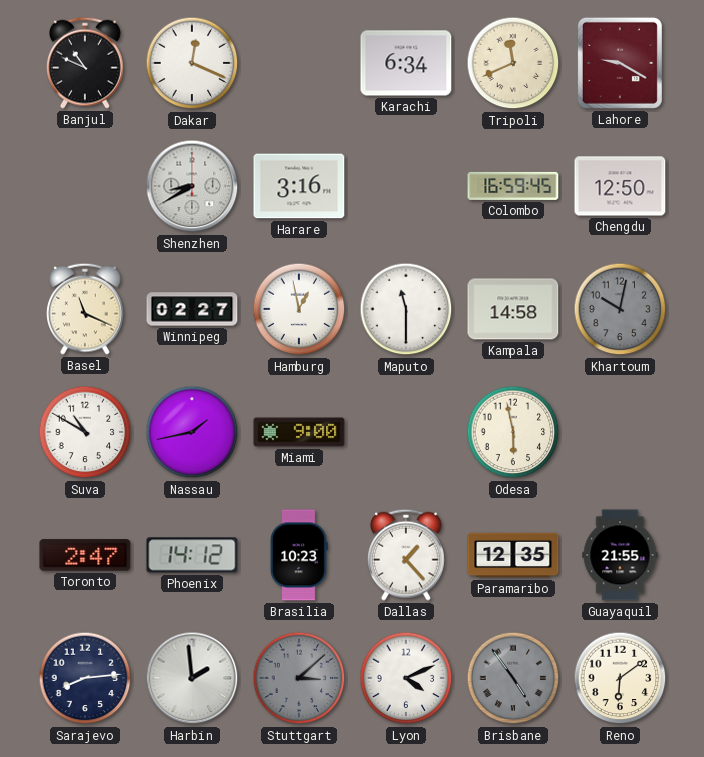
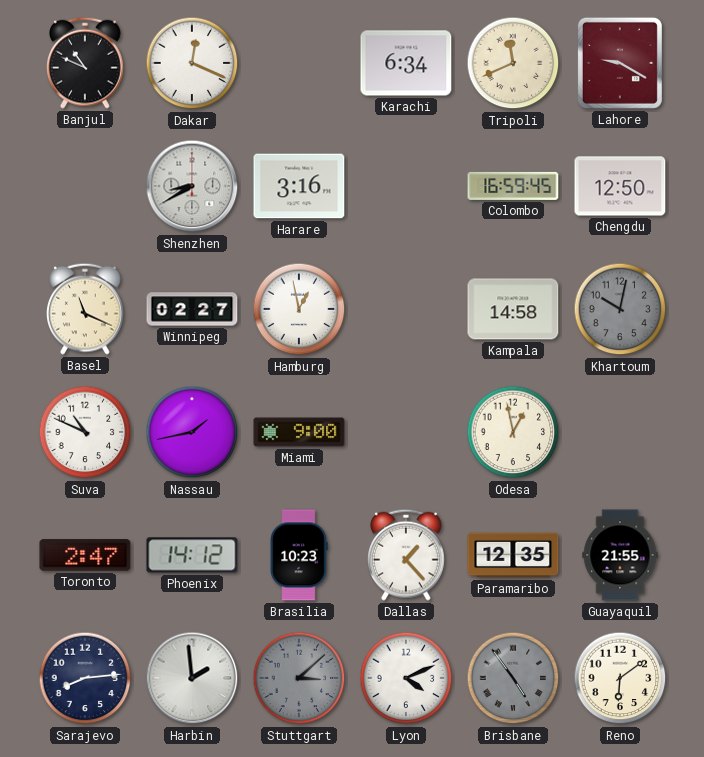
Maputo: 11:30 -> none (406, 309)
Suva: 10:50 -> 10:49 (85, 432)
Odesa: 5:58 -> 12:58 (513, 432)
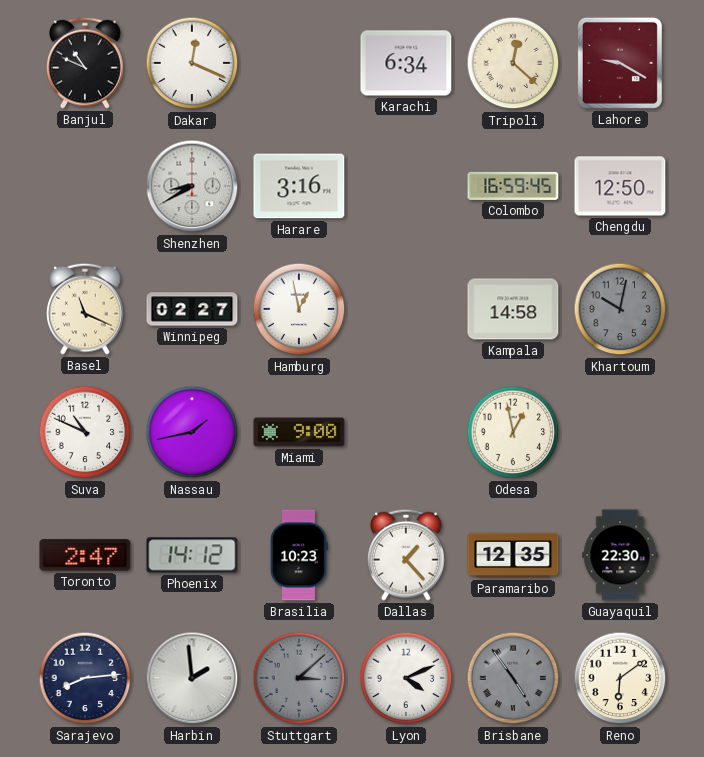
Tripoli: 11:41 -> 12:22 (513, 63)
Guayaquil: 21:55 -> 22:30 (620, 555)
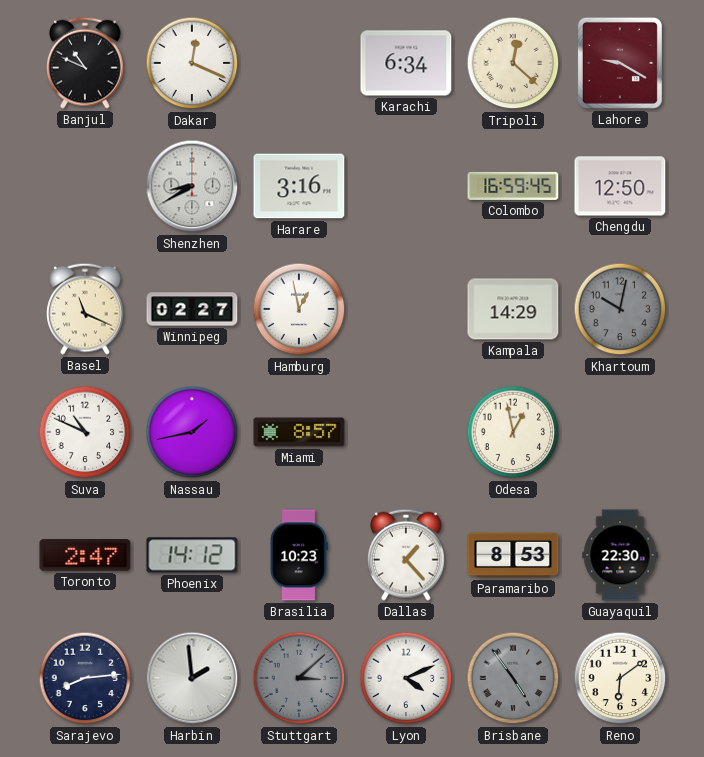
Kampala: 14:58 -> 14:29 (513, 309)
Miami: 9:00 -> 8:57 (299, 432)
Paramaribo: 12:35 -> 8:53 (513, 555)
